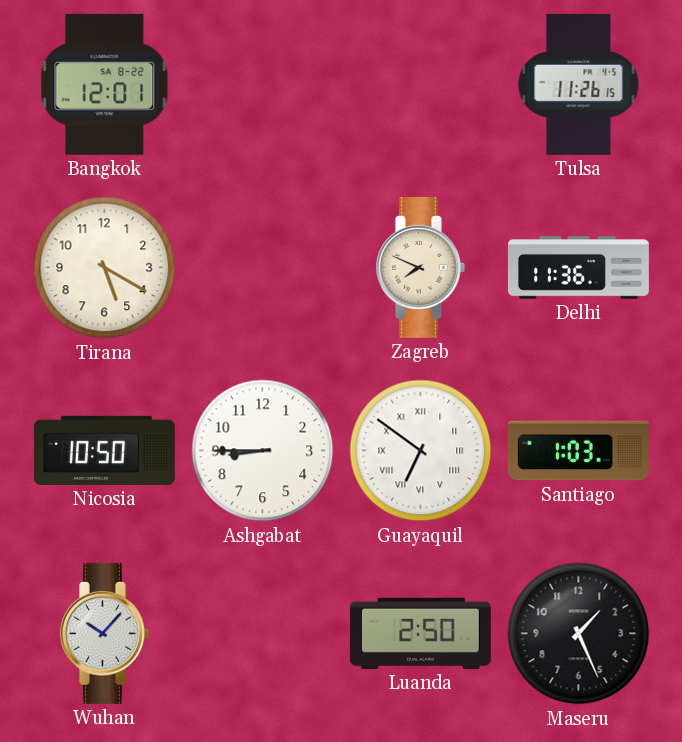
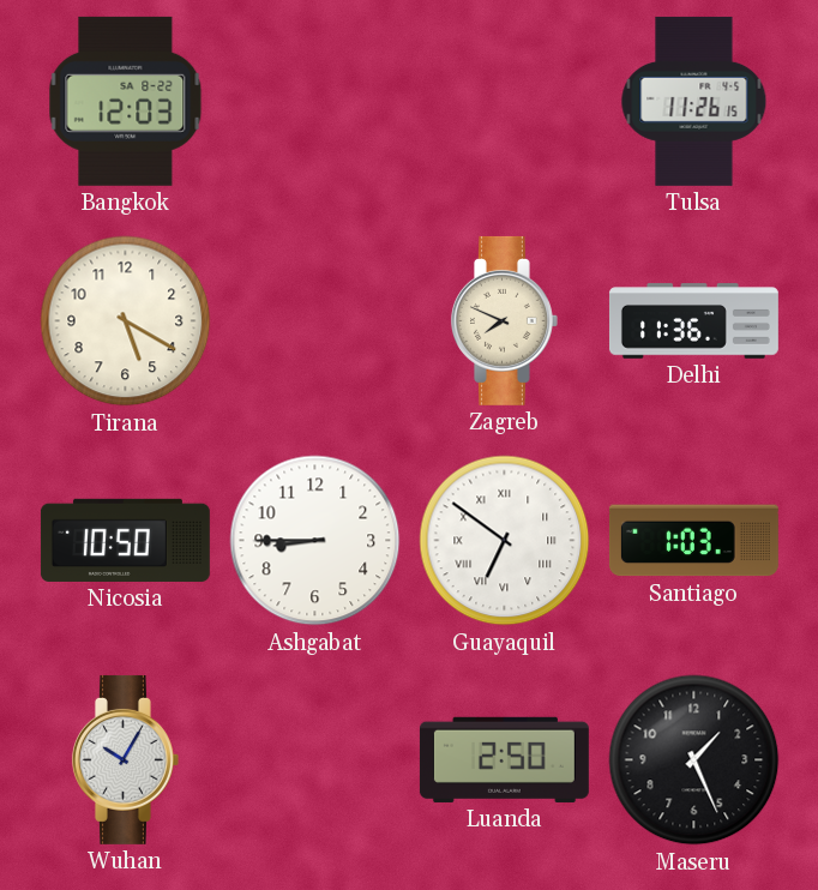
Bangkok: 12:01 -> 12:03 (126, 101)
Wuhan: 10:07 -> 10:05 (125, 759)
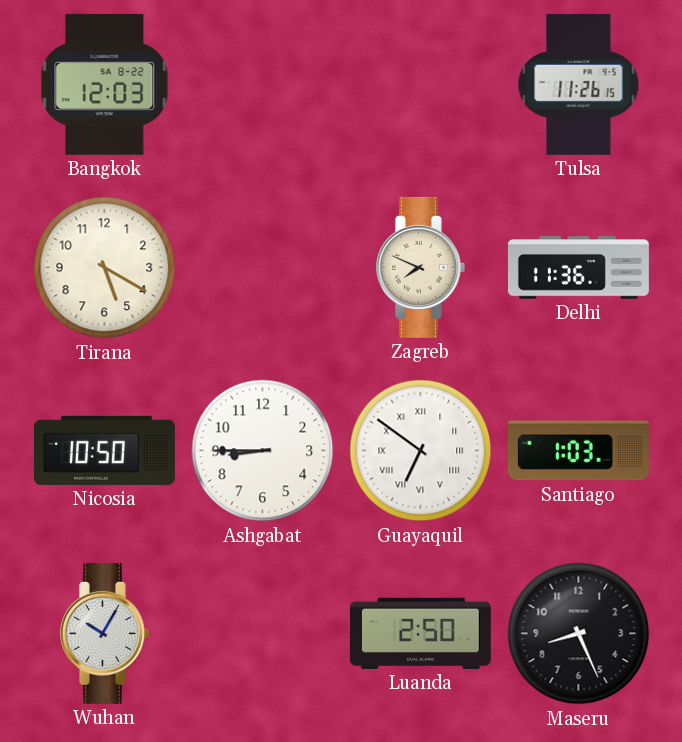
Maseru: 1:26 -> 8:26 (579, 634)
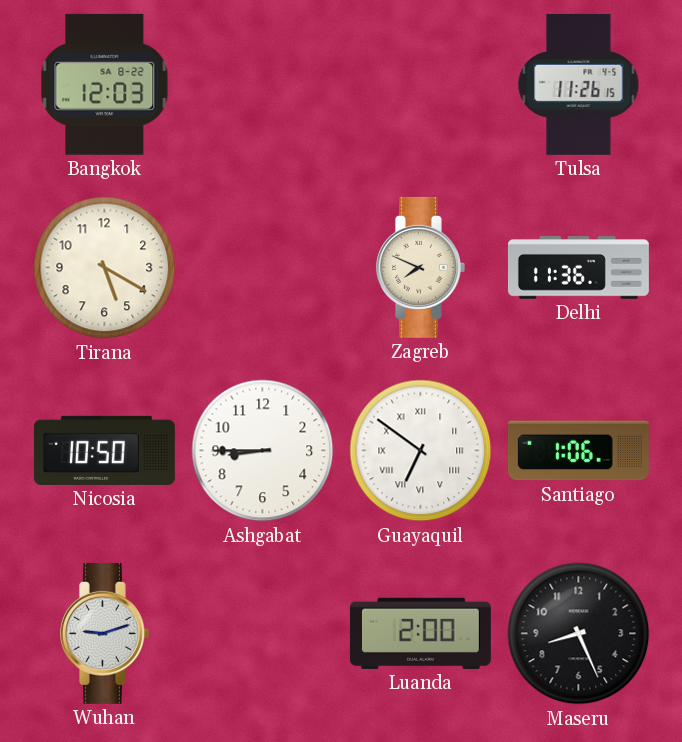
Santiago: 1:03 -> 1:06 (578, 451)
Wuhan: 10:05 -> 9:12 (104, 633)
Luanda: 2:50 -> 2:00 (420, 633)
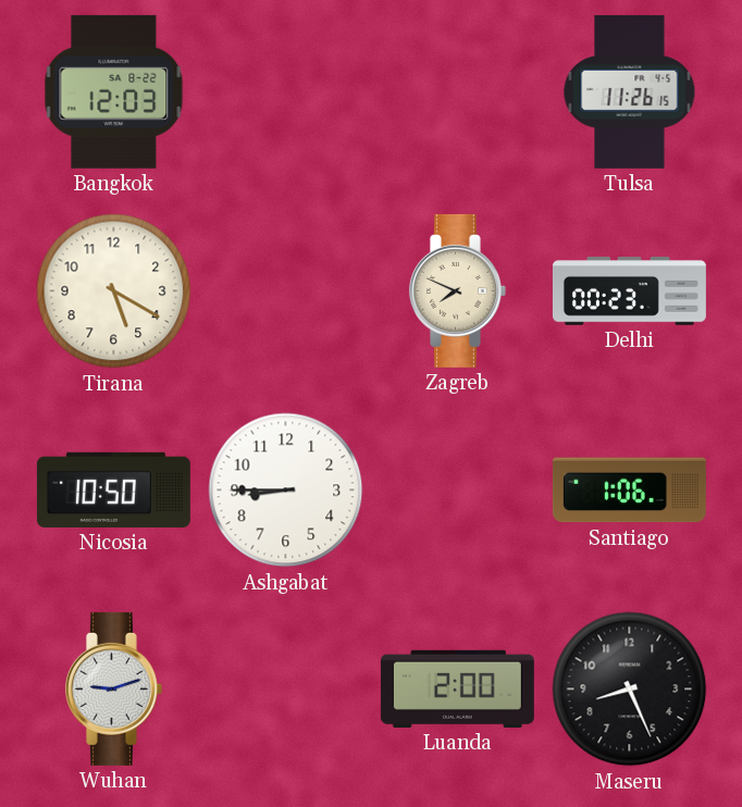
Delhi: 11:36 -> 00:23 (629, 291)
Guayaquil: 6:51 -> none (421, 451)
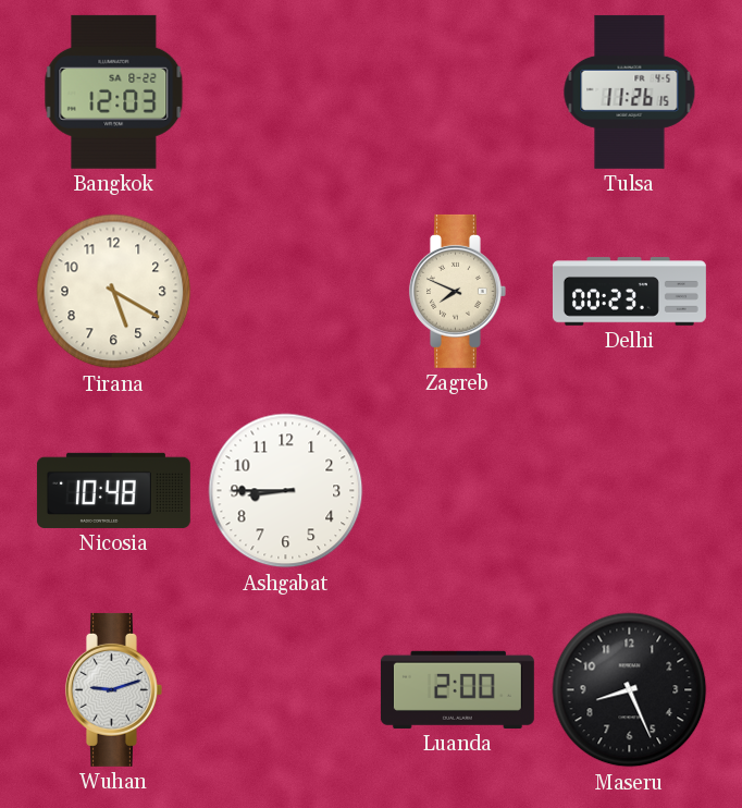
Nicosia: 10:50 -> 10:48 (113, 490)
Santiago: 1:06 -> none (629, 491)
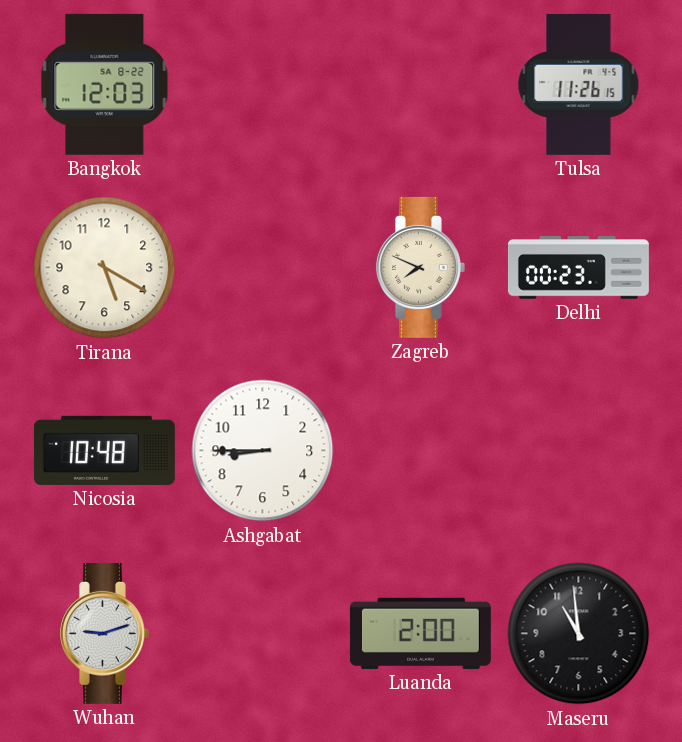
Maseru: 8:26 -> 10:59 (579, 634)
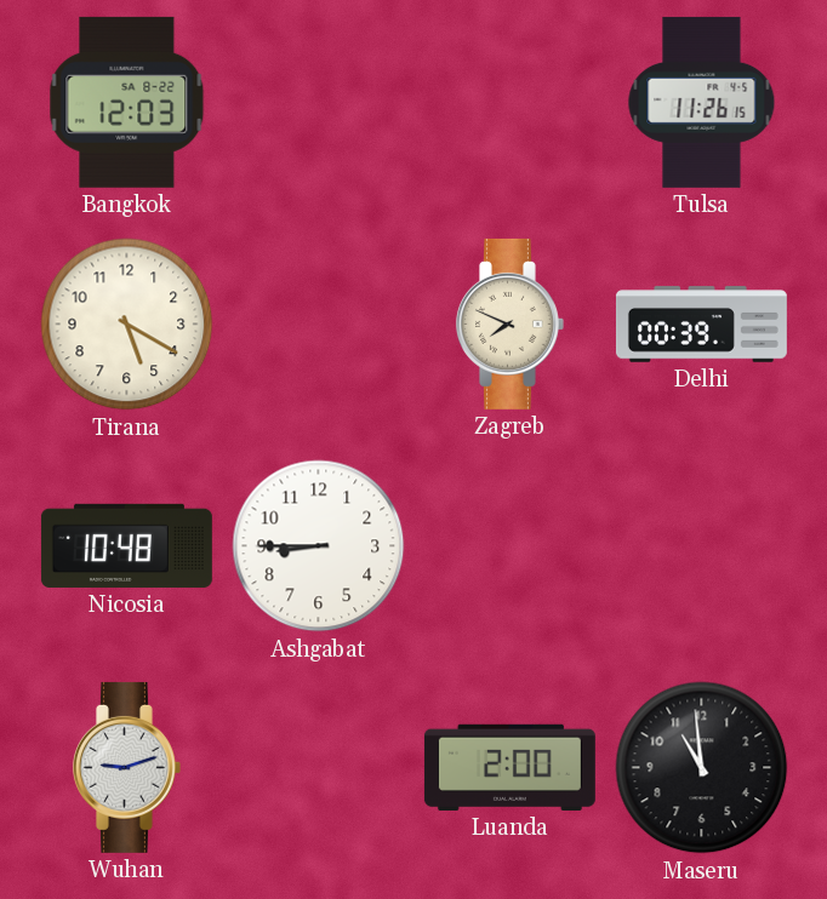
Delhi: 00:23 -> 00:39 (701, 325)
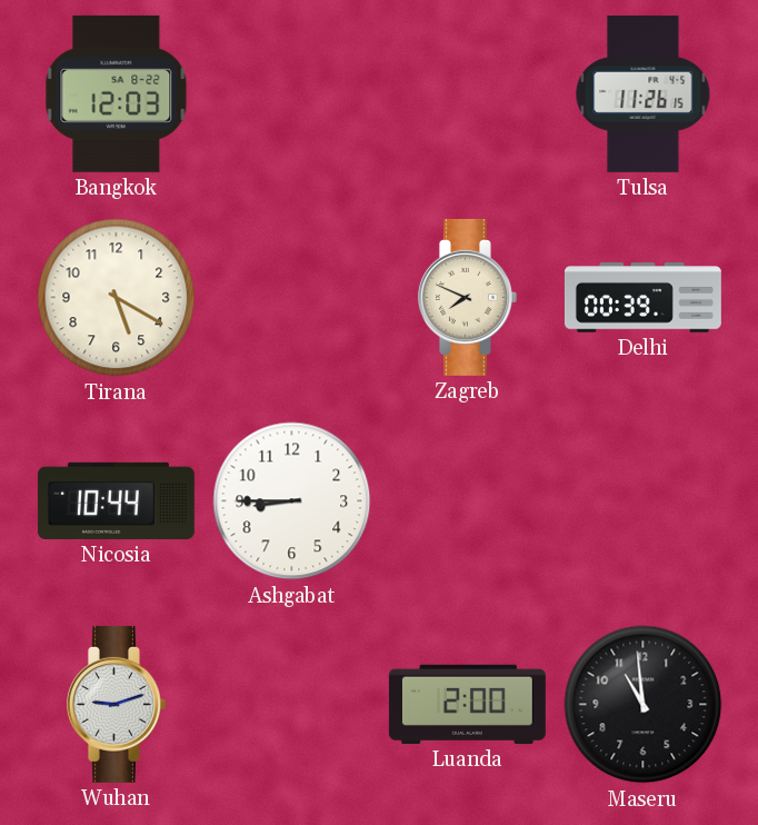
Nicosia: 10:48 -> 10:44 (116, 500)
